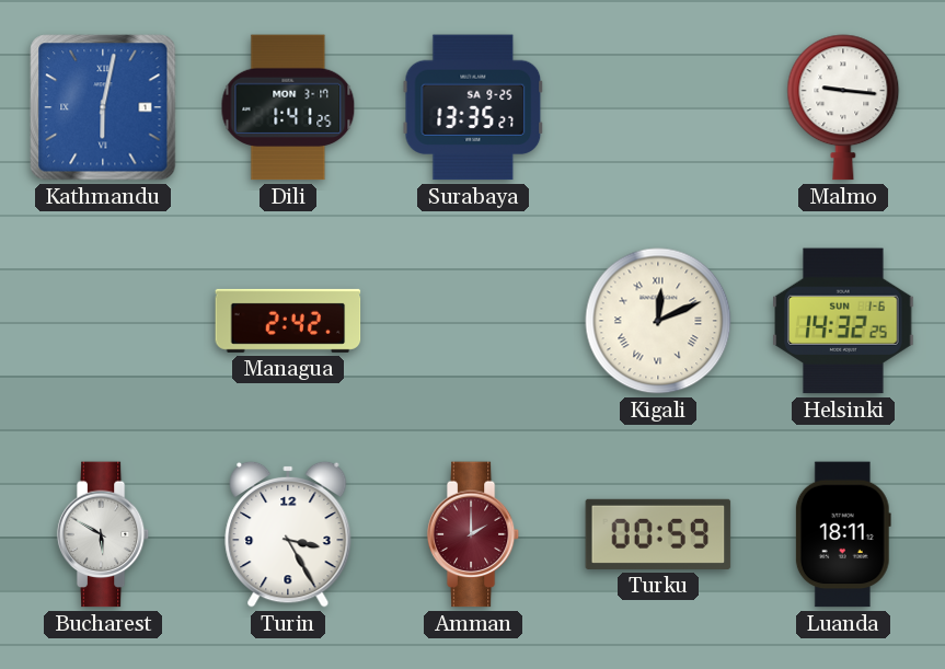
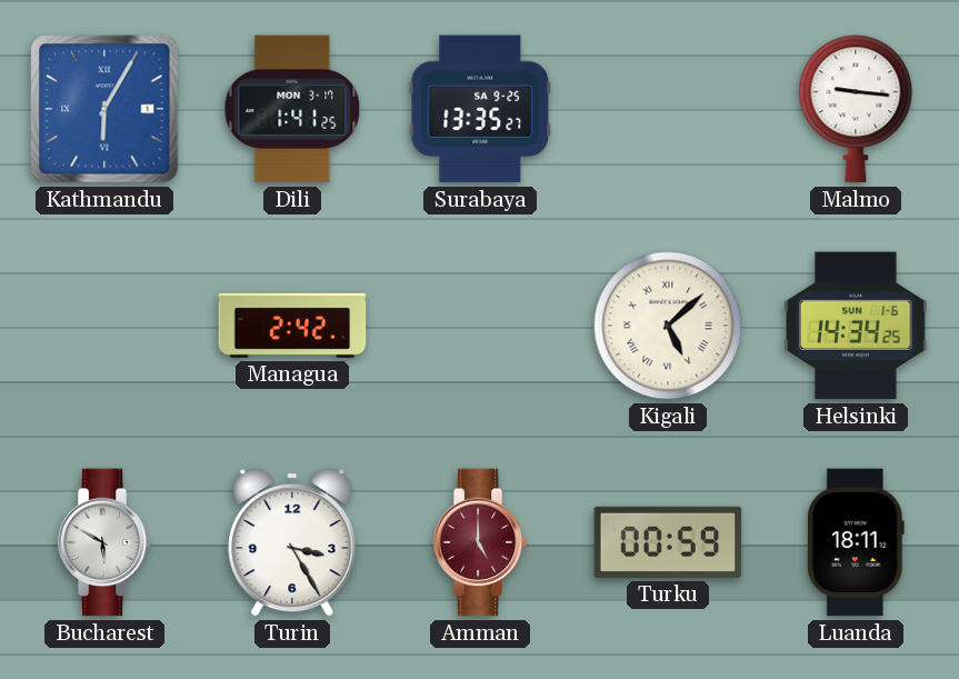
Kathmandu: 6:02 -> 6:05 (104, 109)
Kigali: 12:11 -> 5:08 (668, 326)
Helsinki: 14:32 -> 14:34 (856, 326)
Amman: 2:00 -> 5:00 (480, 542)
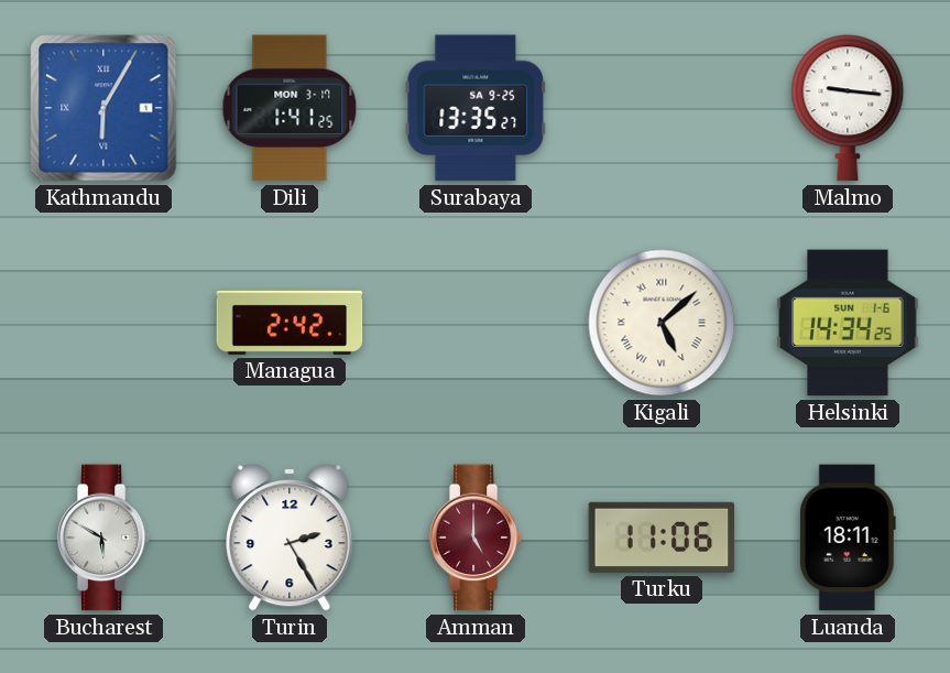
Turin: 3:25 -> 2:25 (290, 538)
Turku: 00:59 -> 11:06 (662, 538)
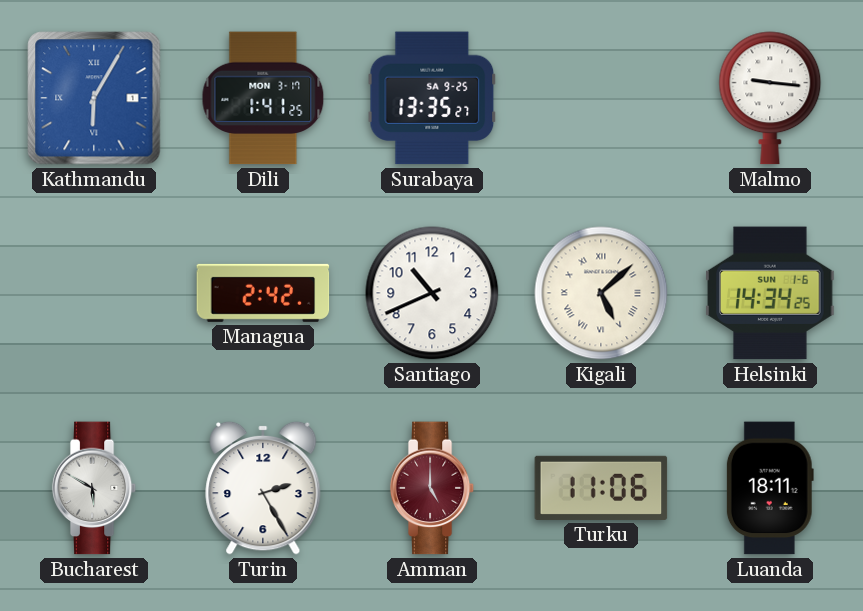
Santiago: none -> 10:41 (432, 293)
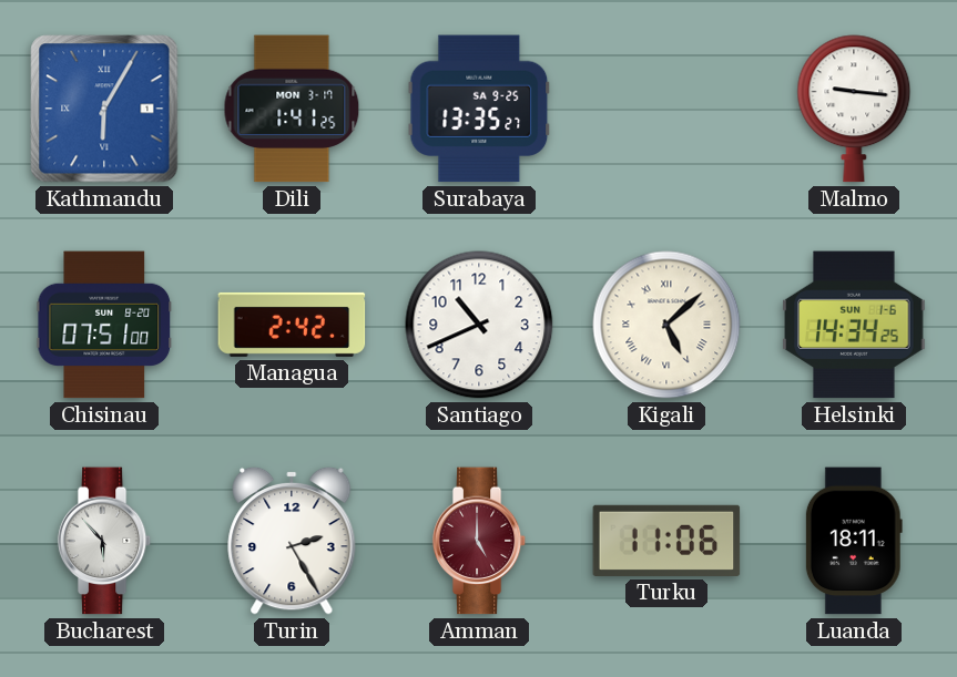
Chisinau: none -> 07:51 (103, 325)
Bucharest: 5:50 -> 5:53 (104, 541)
